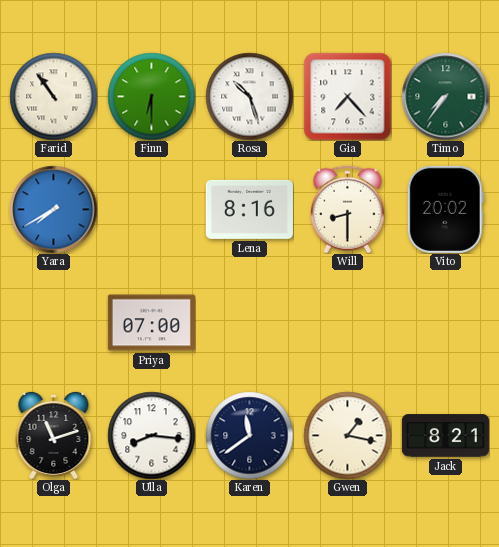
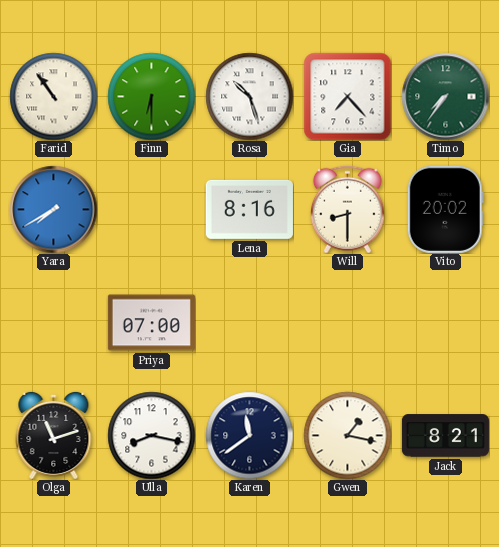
Ulla: 8:16 -> 8:17 (151, 435)
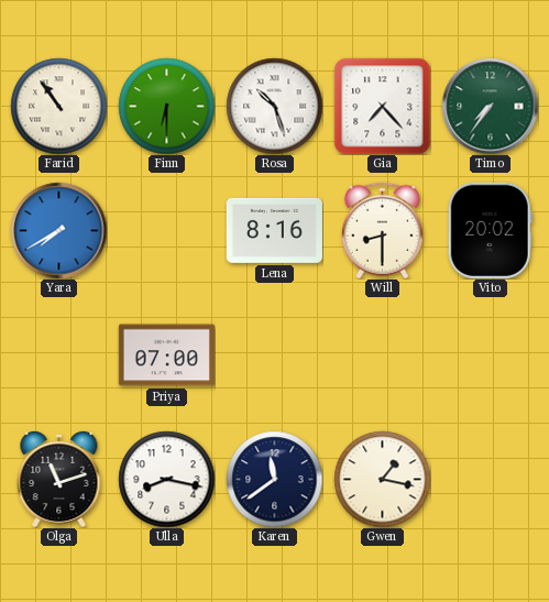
Jack: 8:21 -> none (445, 436)
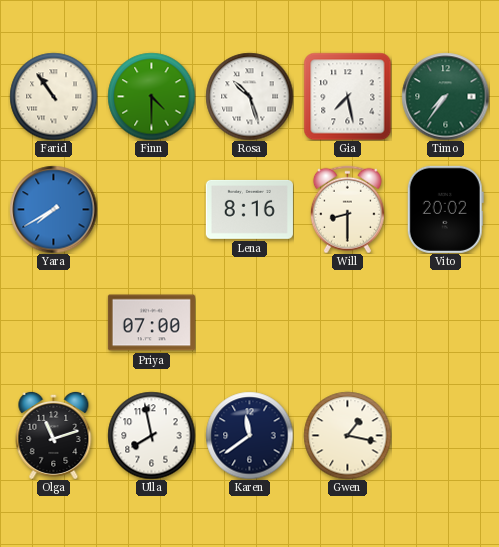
Finn: 6:30 -> 4:30 (151, 96)
Gia: 7:23 -> 7:28 (347, 96)
Ulla: 8:17 -> 7:58 (151, 435)
